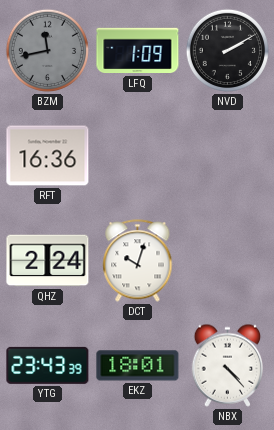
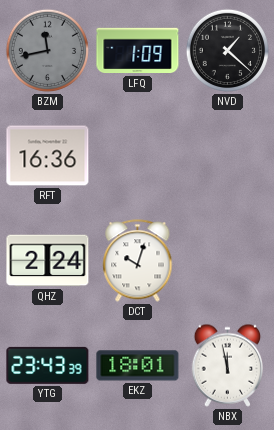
NVD: 2:10 -> 1:22 (227, 50)
NBX: 4:23 -> 11:58 (228, 365)
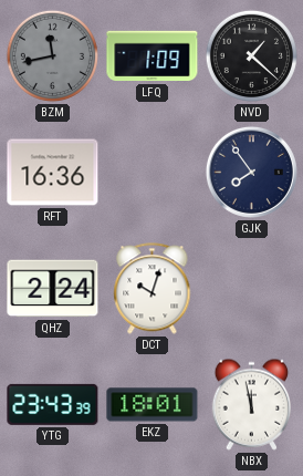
GJK: none -> 7:54 (251, 172)
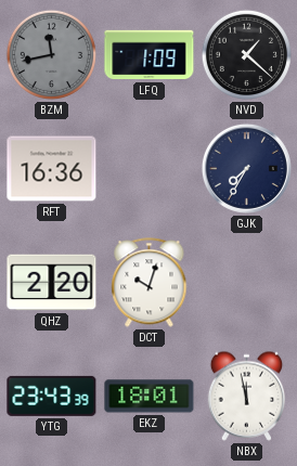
GJK: 7:54 -> 7:35 (246, 168)
QHZ: 2:24 -> 2:20 (52, 283)
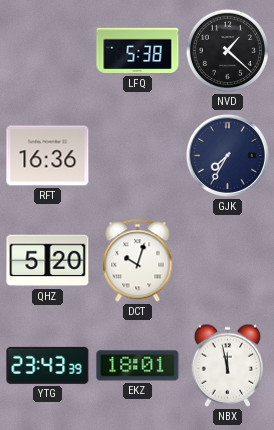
BZM: 11:43 -> none (51, 54)
LFQ: 1:09 -> 5:38 (138, 51)
QHZ: 2:20 -> 5:20 (48, 261)
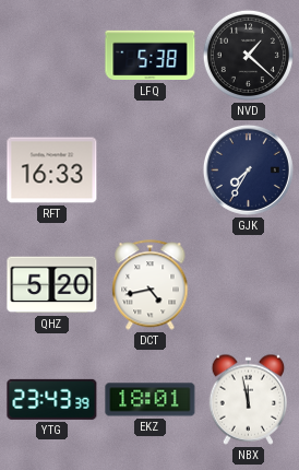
RFT: 16:36 -> 16:33 (52, 171)
DCT: 10:03 -> 4:43 (151, 285)
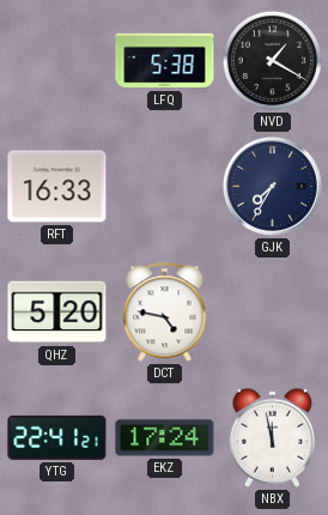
NVD: 1:22 -> 1:20 (272, 60)
DCT: 4:43 -> 4:47 (165, 313)
YTG: 23:43 -> 22:41 (57, 437)
EKZ: 18:01 -> 17:24 (165, 438)
